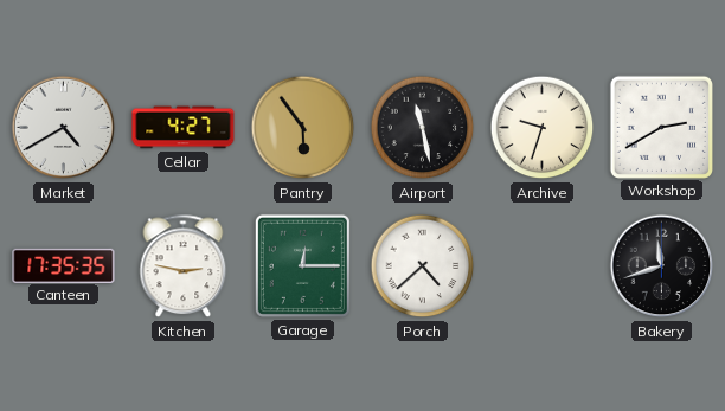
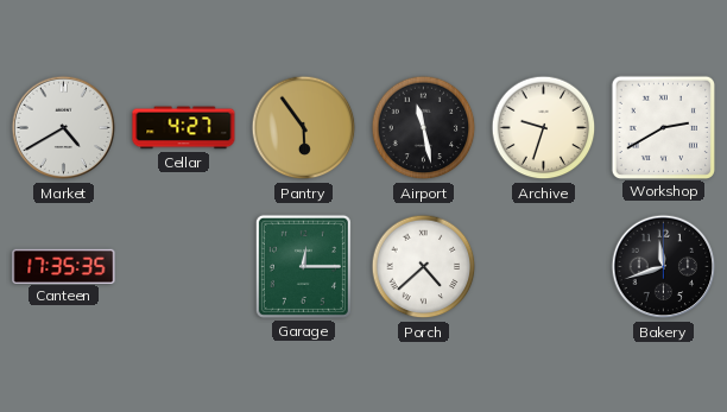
Kitchen: 2:47 -> none (184, 266)
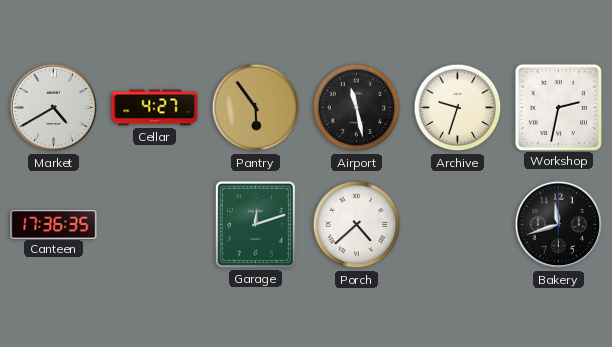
Workshop: 2:40 -> 2:32 (558, 107)
Canteen: 17:35 -> 17:36 (54, 224)
Garage: 12:15 -> 12:12 (255, 224)
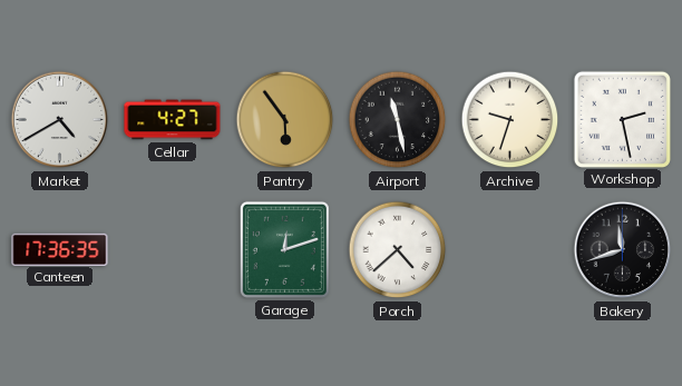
Workshop: 2:32 -> 2:28 (622, 119)
